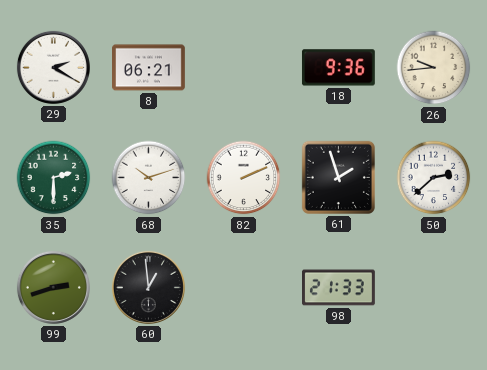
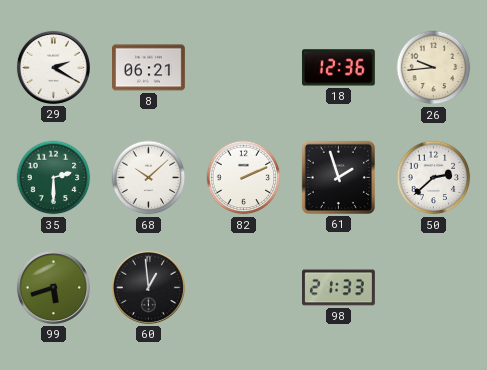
18: 9:36 -> 12:36 (338, 68)
68: 10:12 -> 10:08 (149, 178)
99: 2:42 -> 5:42 (53, 287)
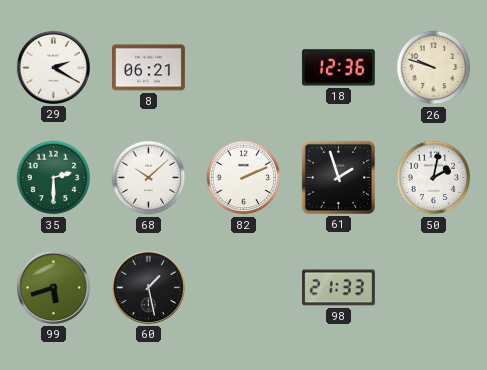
26: 9:44 -> 9:48 (434, 68)
50: 2:38 -> 2:02 (434, 178)
60: 12:59 -> 1:28 (148, 287)
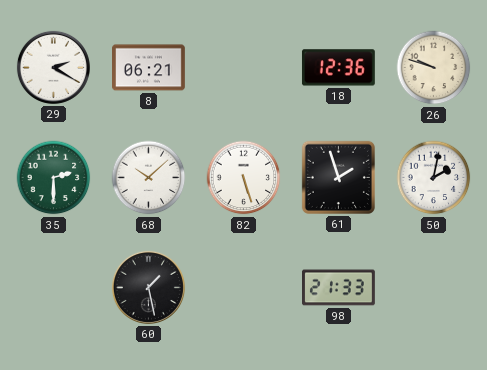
82: 2:11 -> 5:27 (244, 178)
99: 5:42 -> none (53, 287)
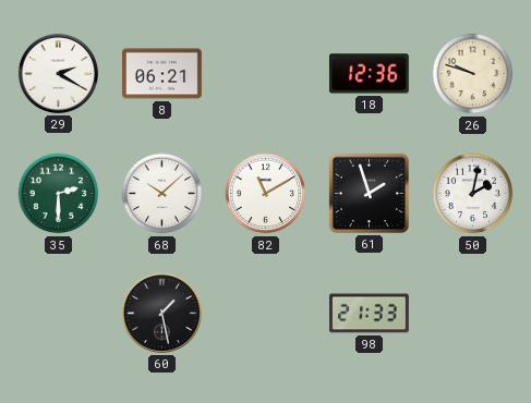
82: 5:27 -> 11:10 (266, 194)
